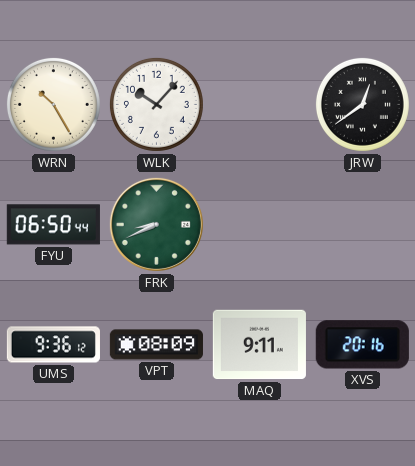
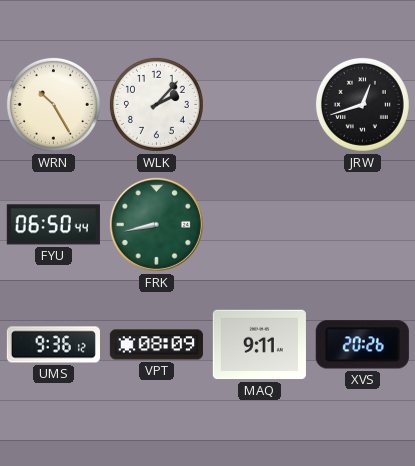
WLK: 10:07 -> 2:07 (156, 104)
JRW: 12:39 -> 12:42 (362, 104)
FRK: 8:41 -> 8:43 (156, 224)
XVS: 20:16 -> 20:26 (362, 345)
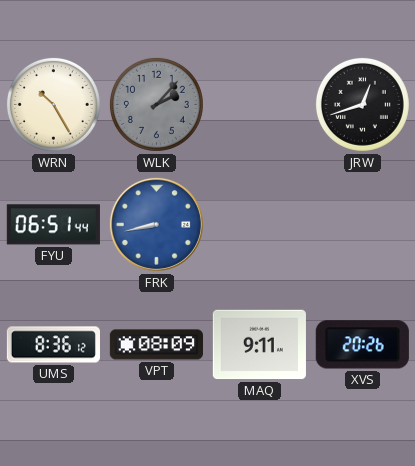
WLK dial: white -> grey (156, 104)
FYU: 06:50 -> 06:51 (53, 225)
FRK dial: green -> blue (156, 224)
UMS: 9:36 -> 8:36 (53, 345)
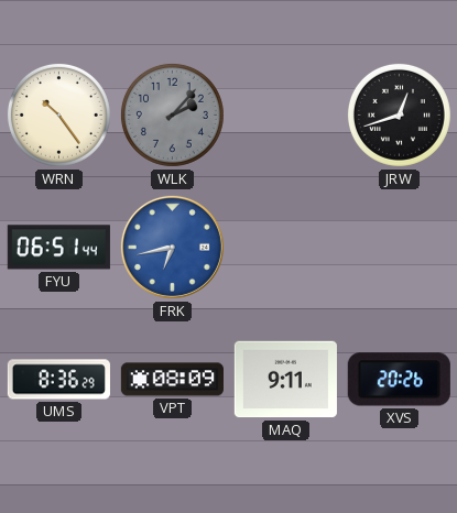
WRN: 10:25 -> 10:24 (58, 114)
FRK: 8:43 -> 6:43 (172, 247)
UMS: 8:36:12 -> 8:36:29 (58, 380)
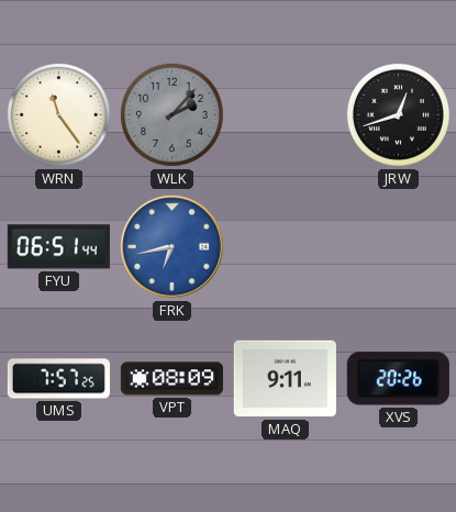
WRN: 10:24 -> 11:24 (58, 114)
UMS: 8:36 -> 7:57 (58, 379)
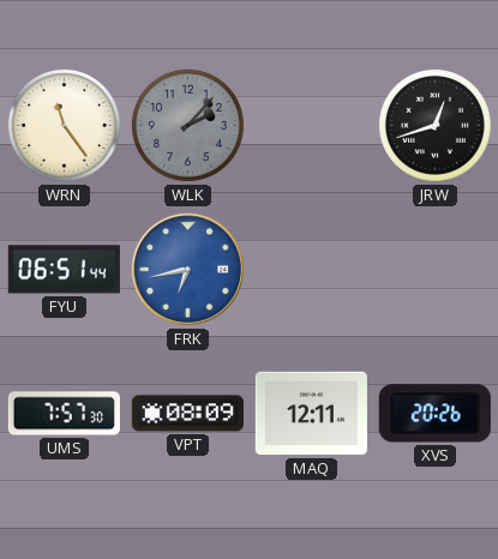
UMS: 7:57:25 -> 7:57:30 (64, 414)
MAQ: 9:11 -> 12:11 (311, 414)
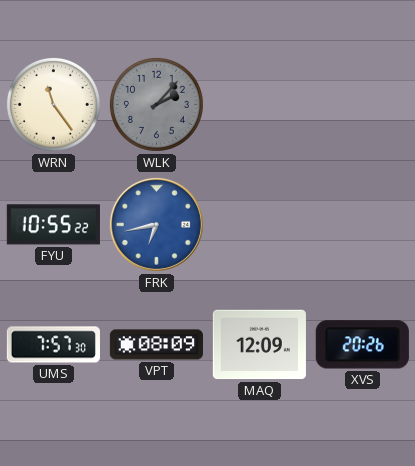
JRW: 12:42 -> none (434, 125)
FYU: 06:51 -> 10:55 (53, 225)
MAQ: 12:11 -> 12:09 (259, 345)
